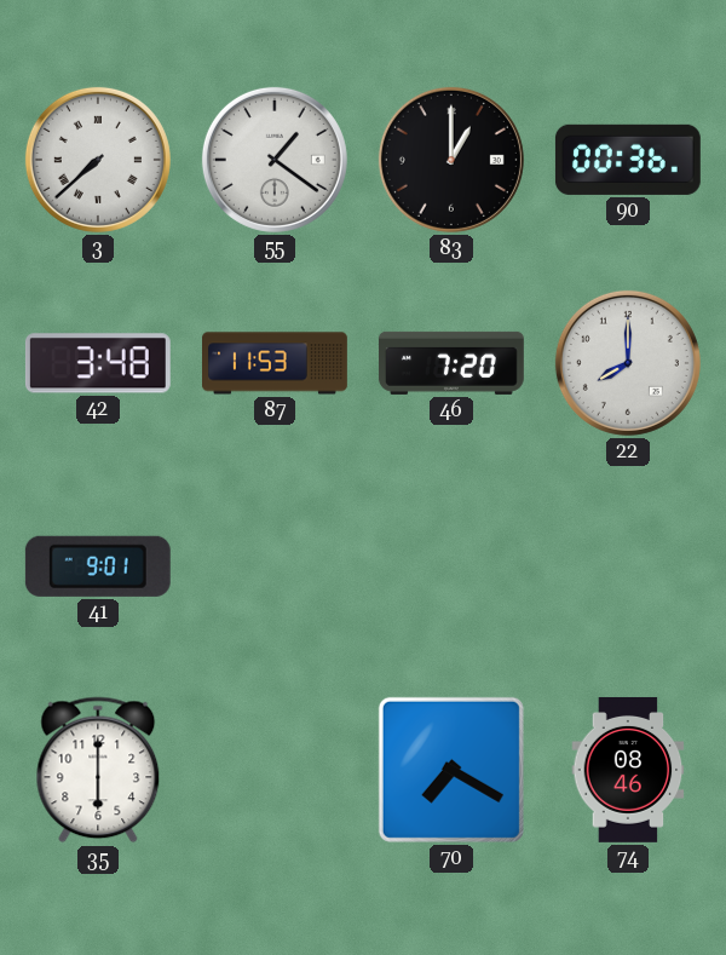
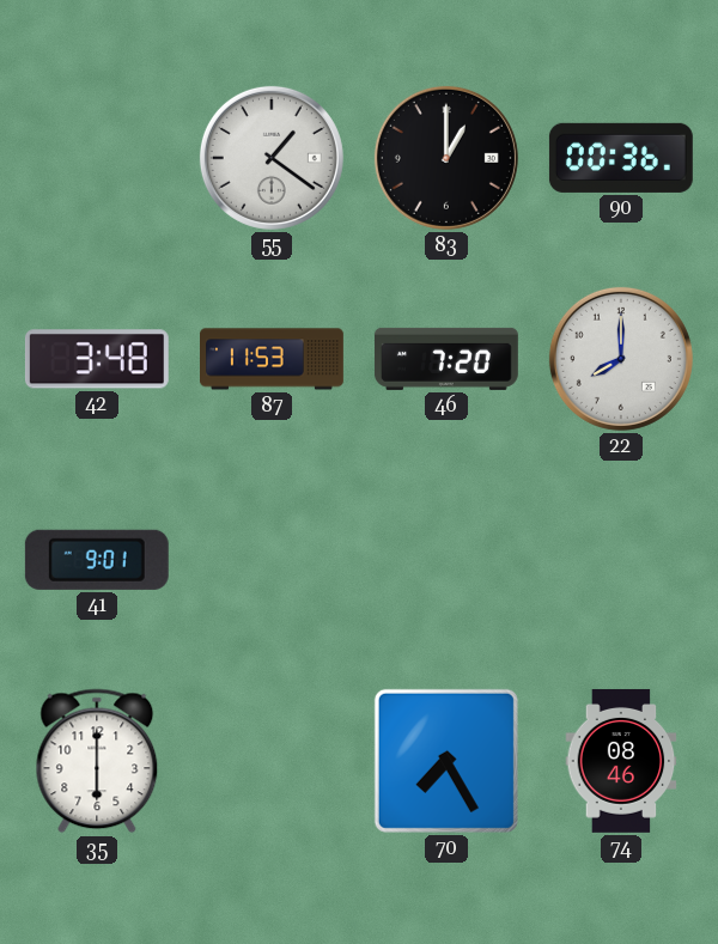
3: 7:38 -> none (98, 160)
70: 7:20 -> 7:25 (446, 761)
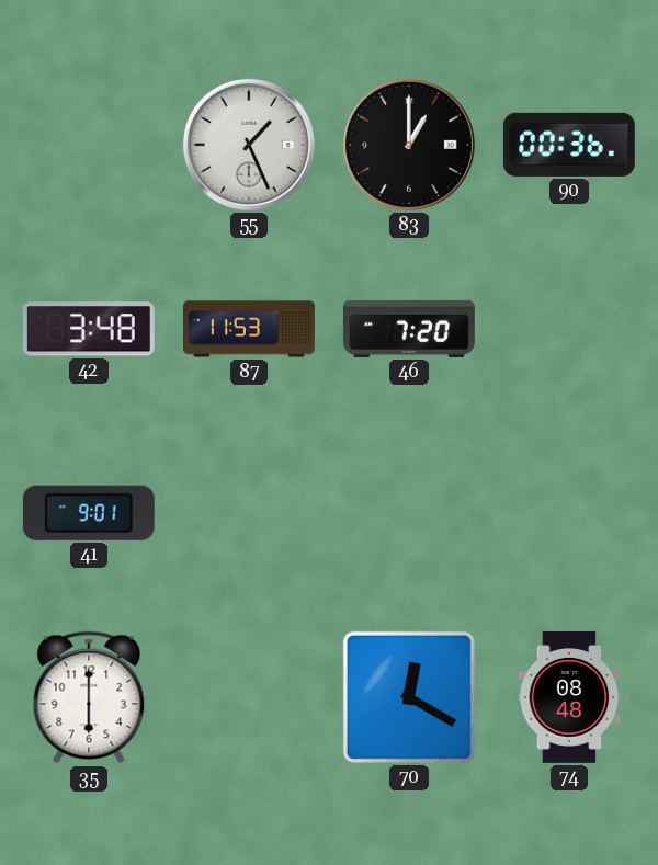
55: 1:21 -> 1:26 (249, 145)
22: 8:00 -> none (621, 359)
70: 7:25 -> 12:20 (409, 697)
74: 08:46 -> 08:48 (569, 697)
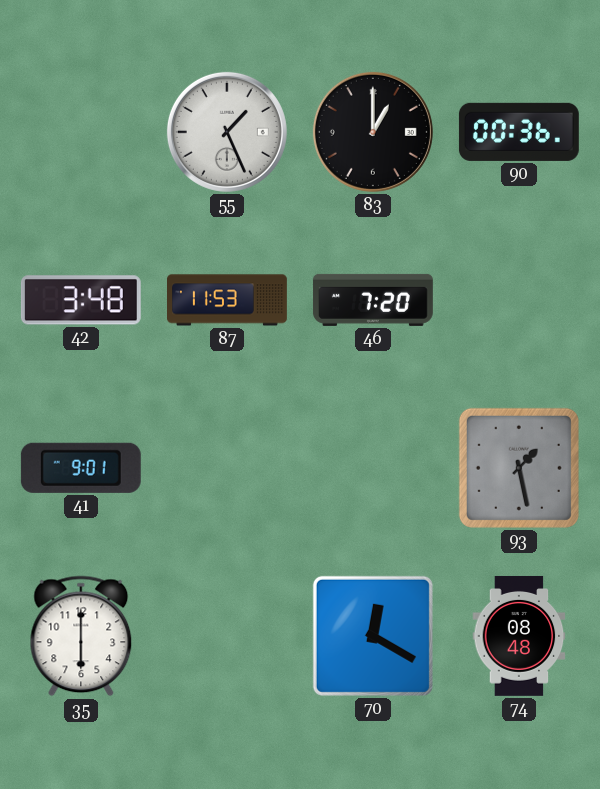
93: none -> 1:28 (519, 468)
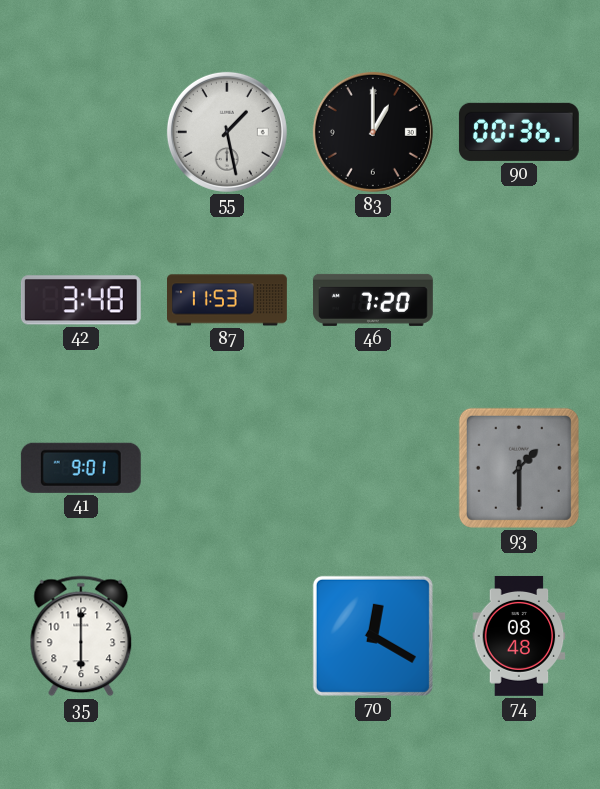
55: 1:26 -> 1:28 (227, 132)
93: 1:28 -> 1:30 (519, 468)
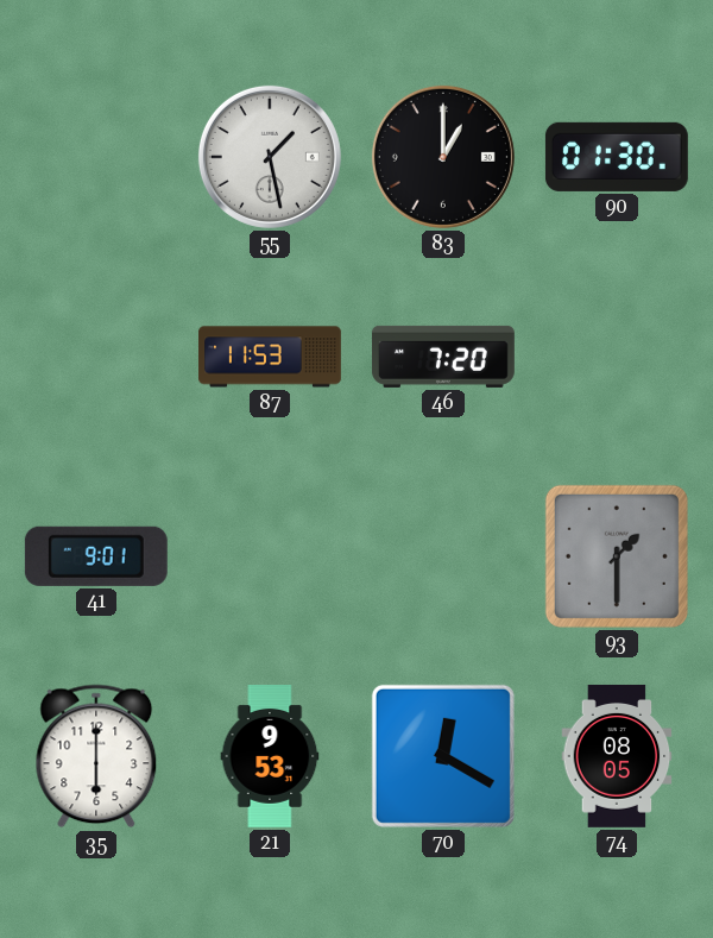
90: 00:36 -> 01:30 (617, 157)
42: 3:48 -> none (81, 300)
21: none -> 9:53 (270, 757)
74: 08:48 -> 08:05 (617, 756)
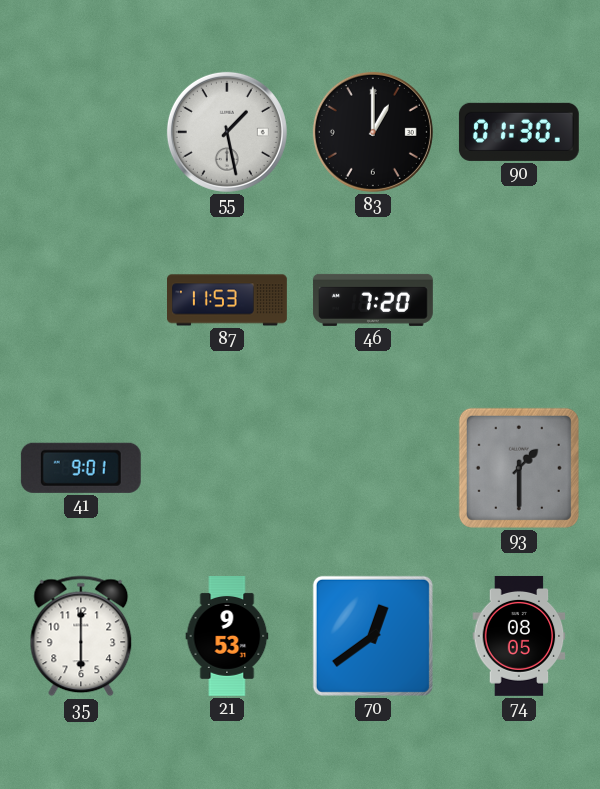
70: 12:20 -> 12:39 (373, 636)
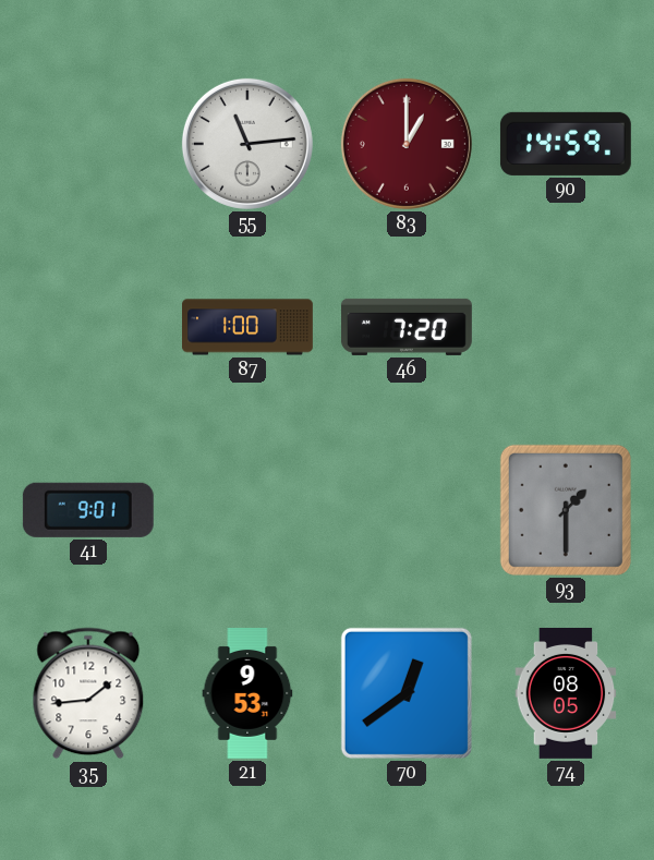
55: 1:28 -> 11:14 (247, 144)
83 dial: black -> burgundy (407, 144)
90: 01:30 -> 14:59 (566, 144)
87: 11:53 -> 1:00 (249, 327)
35: 6:00 -> 1:44 (88, 693)
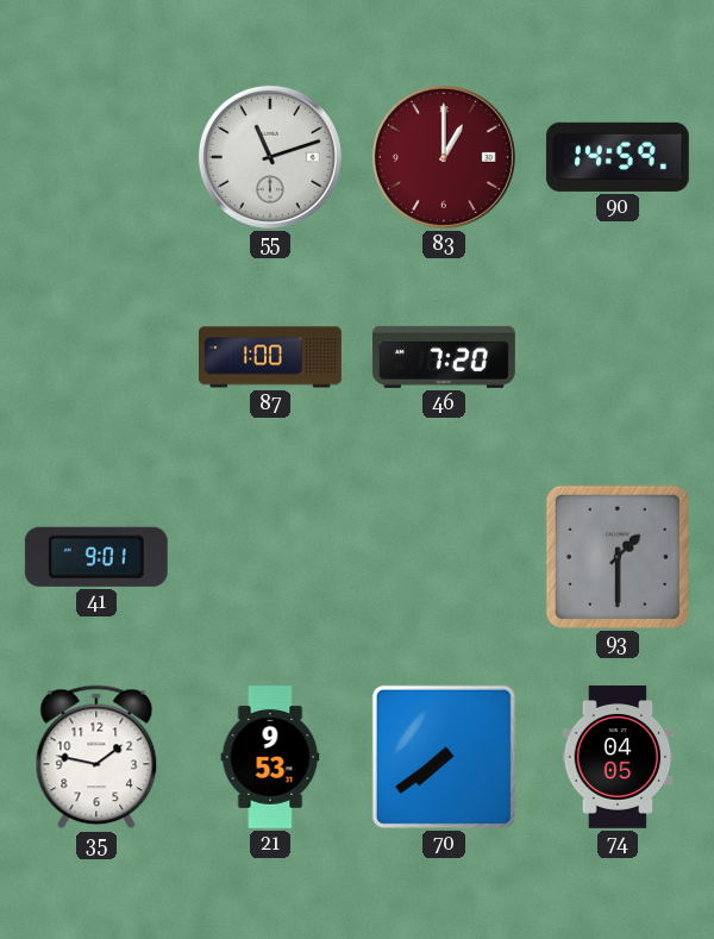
55: 11:14 -> 11:12 (270, 157)
35: 1:44 -> 1:47 (96, 757)
70: 12:39 -> 7:39 (444, 757)
74: 08:05 -> 04:05 (618, 757)
